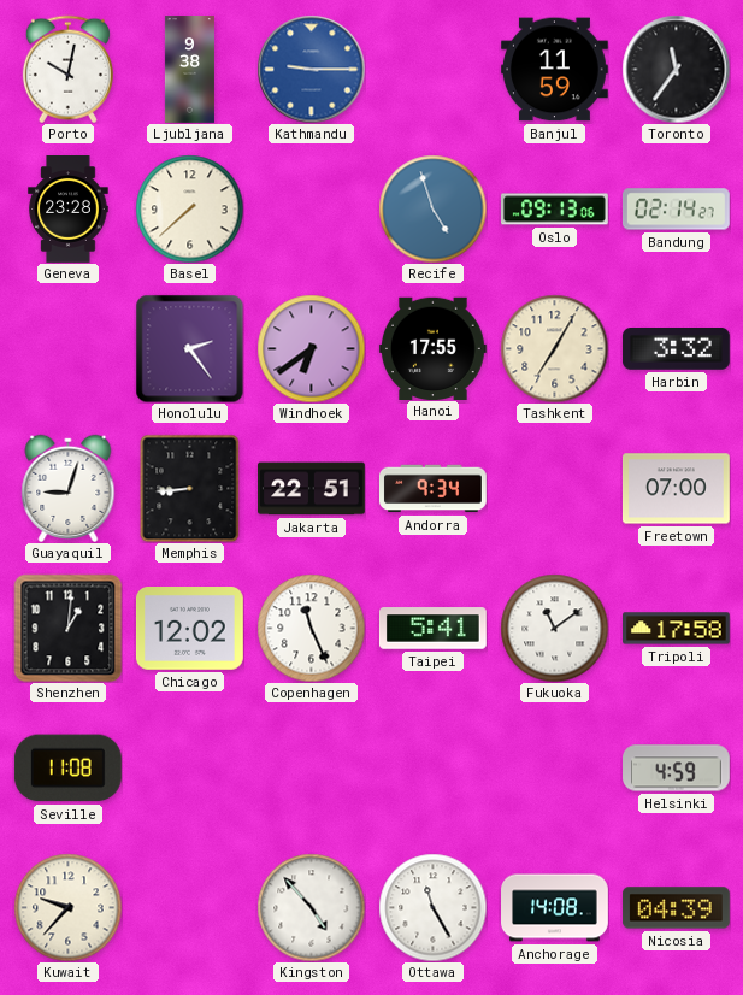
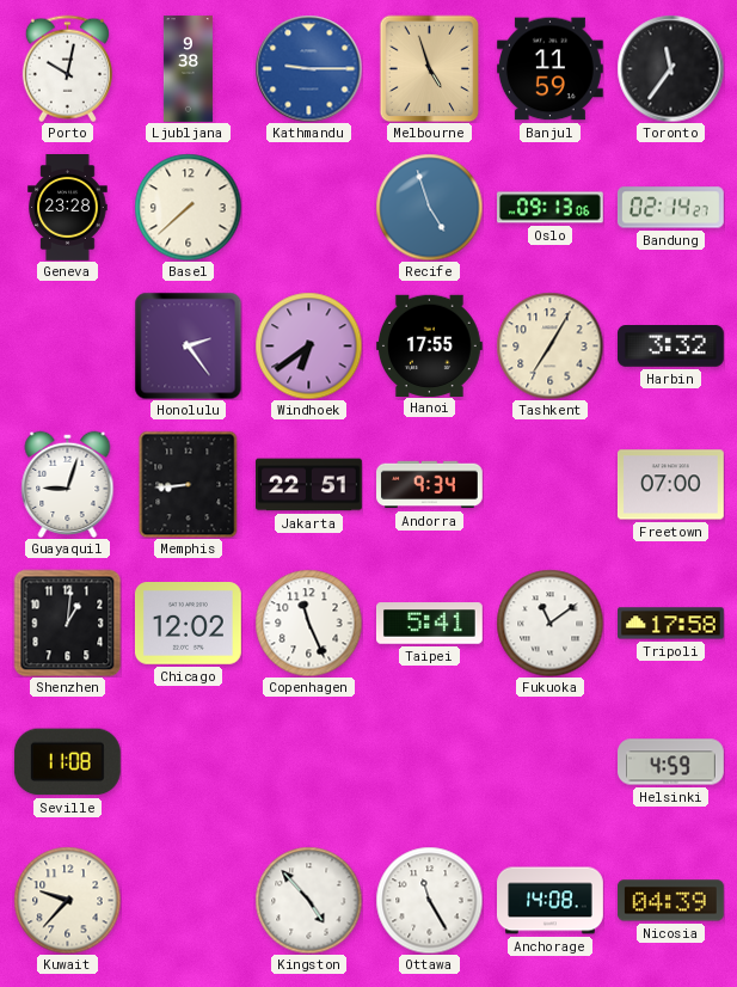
Melbourne: none -> 4:57 (430, 68)
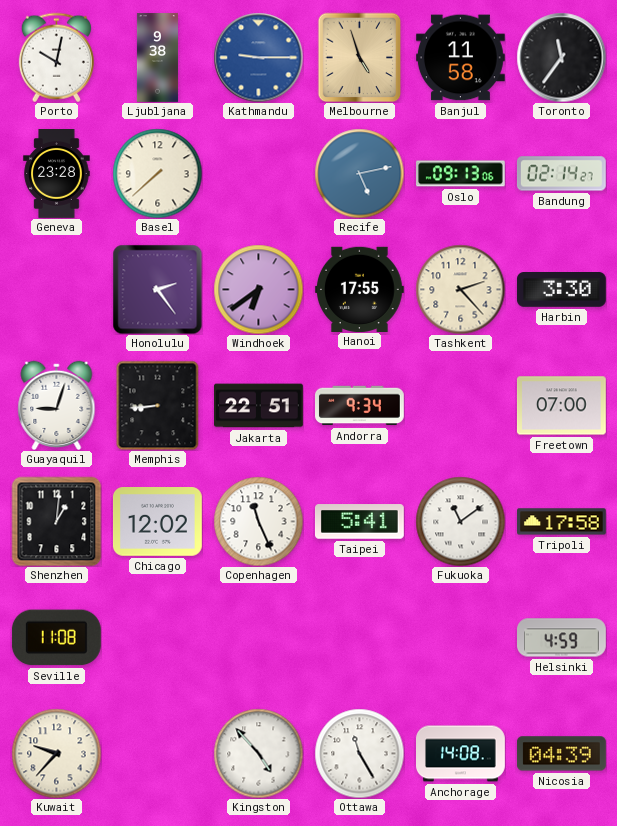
Banjul: 11:59 -> 11:58 (461, 58)
Recife: 4:57 -> 5:13 (359, 173)
Tashkent: 7:05 -> 2:23 (460, 289)
Harbin: 3:32 -> 3:30 (561, 290)
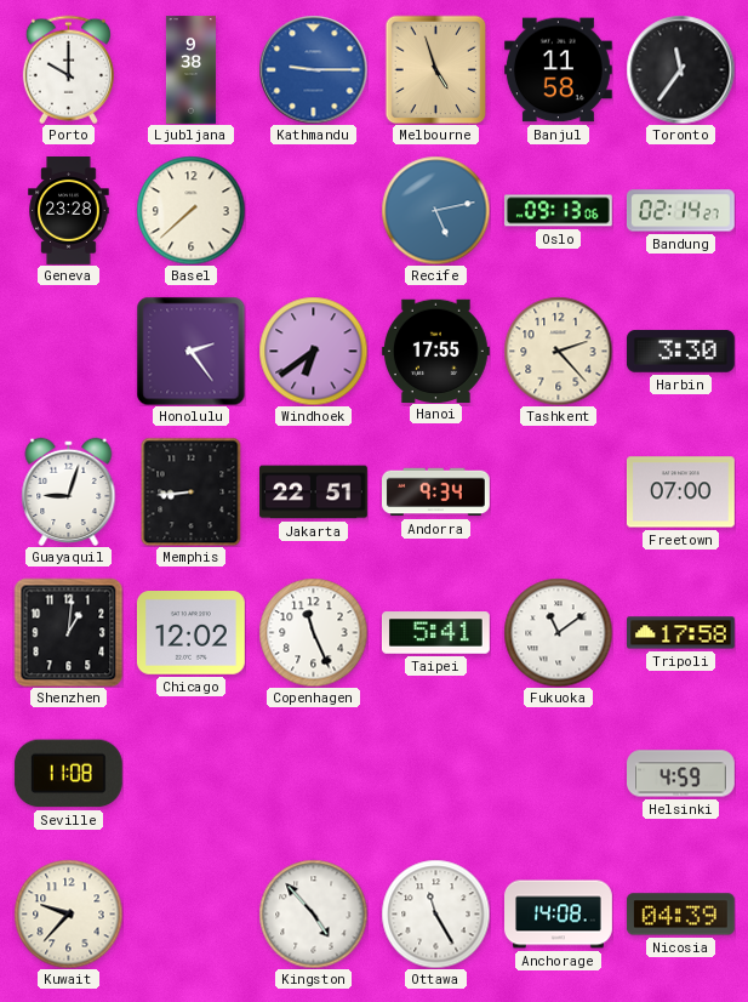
Porto: 10:02 -> 10:00 (68, 69)
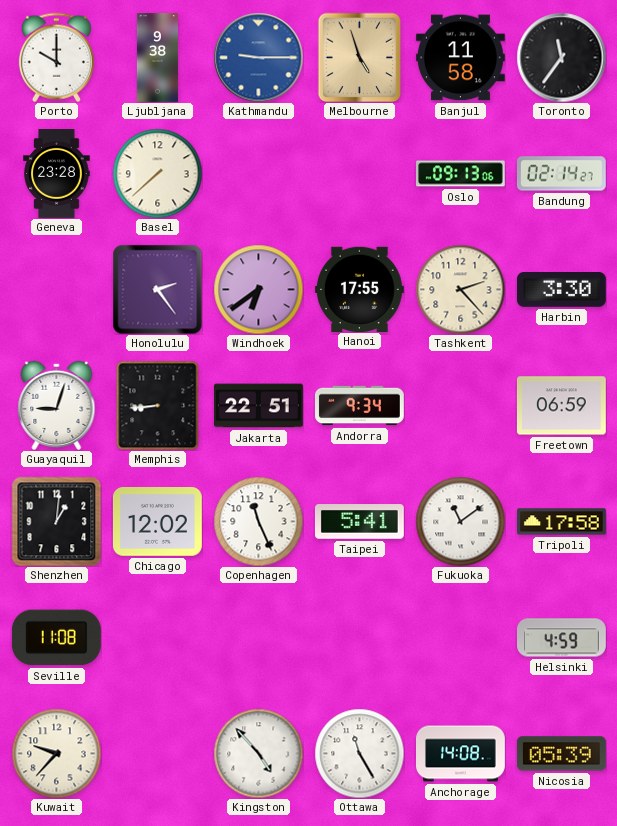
Recife: 5:13 -> none (435, 210)
Freetown: 07:00 -> 06:59 (561, 406)
Nicosia: 04:39 -> 05:39 (561, 754)
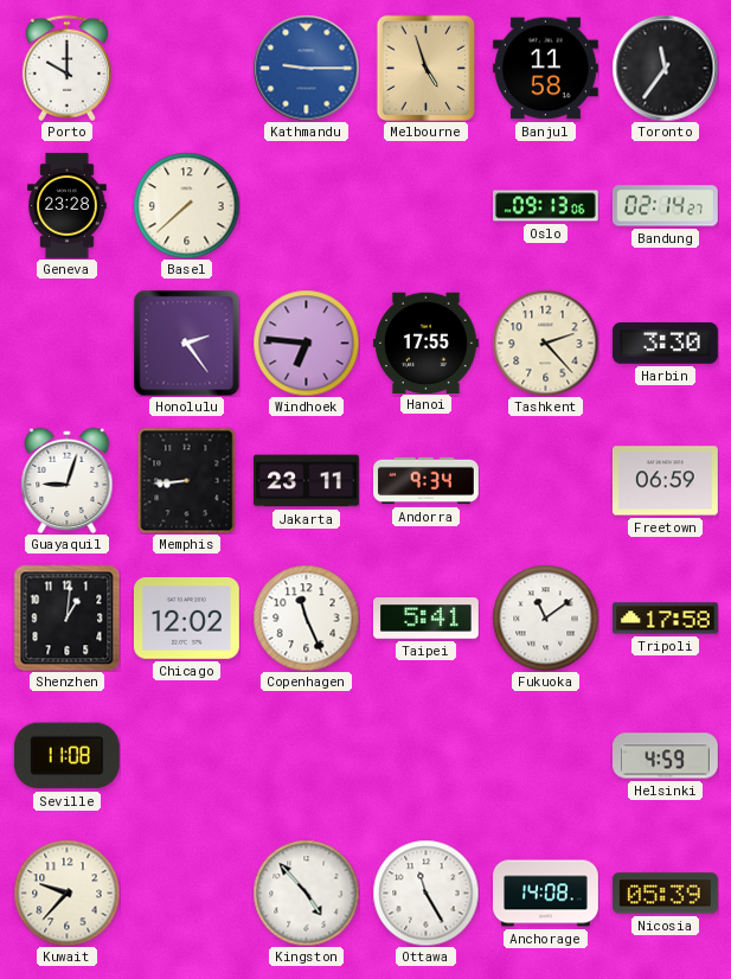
Ljubljana: 9:38 -> none (157, 58)
Windhoek: 6:39 -> 6:46 (306, 343)
Jakarta: 22:51 -> 23:11 (307, 481)
